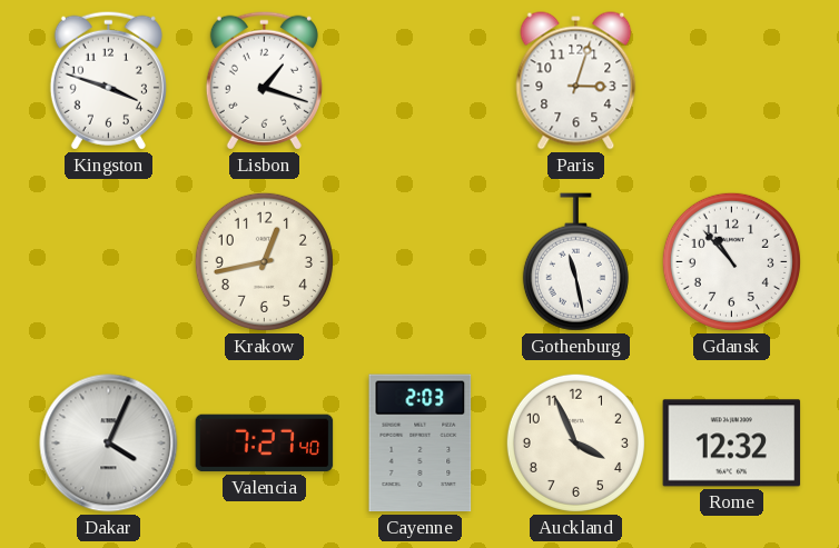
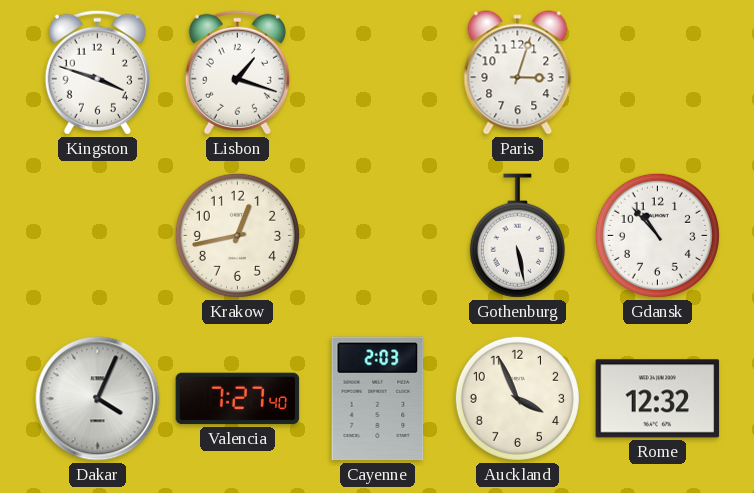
Gothenburg: 11:28 -> 5:28 (517, 236)
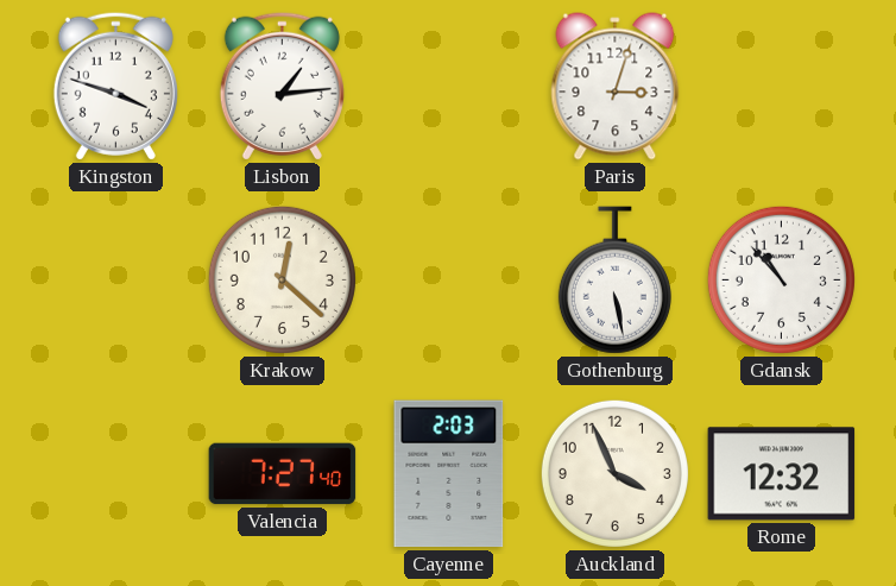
Lisbon: 1:18 -> 1:14 (282, 86)
Krakow: 12:43 -> 12:22 (282, 279)
Dakar: 4:04 -> none (98, 399)
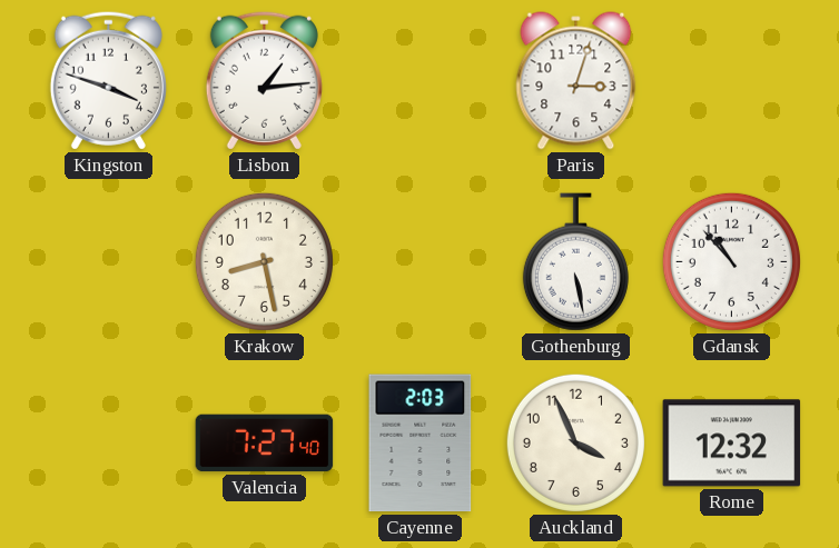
Krakow: 12:22 -> 8:28 (264, 261)
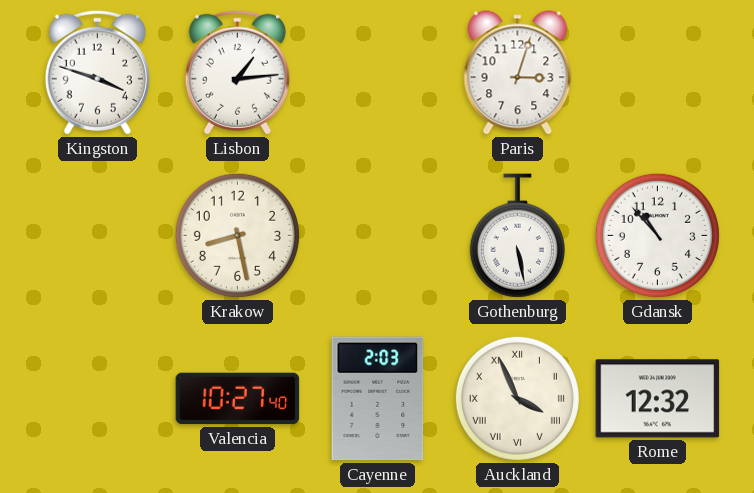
Valencia: 7:27 -> 10:27 (238, 399)
Auckland numerals: Arabic -> Roman (517, 398)
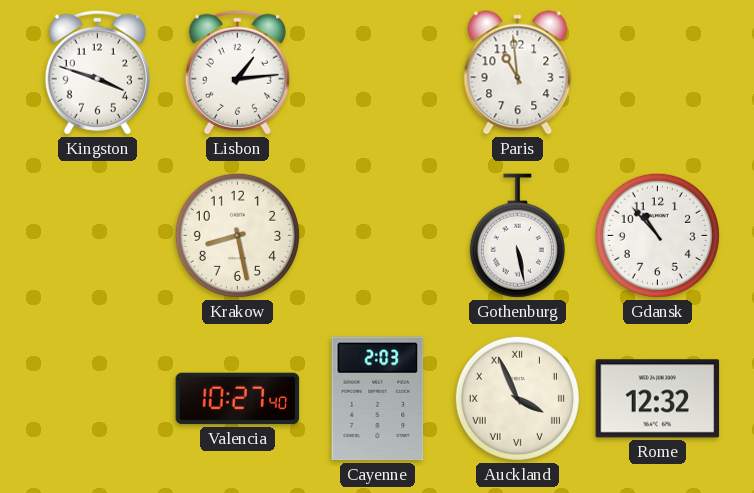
Paris: 3:03 -> 10:59 (518, 73)
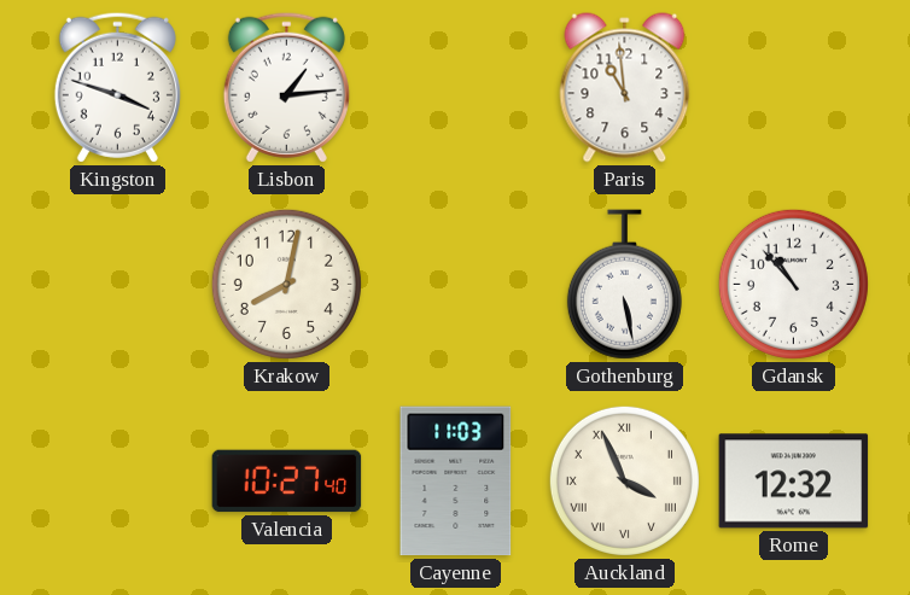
Krakow: 8:28 -> 8:02 (286, 284)
Cayenne: 2:03 -> 11:03 (456, 482)
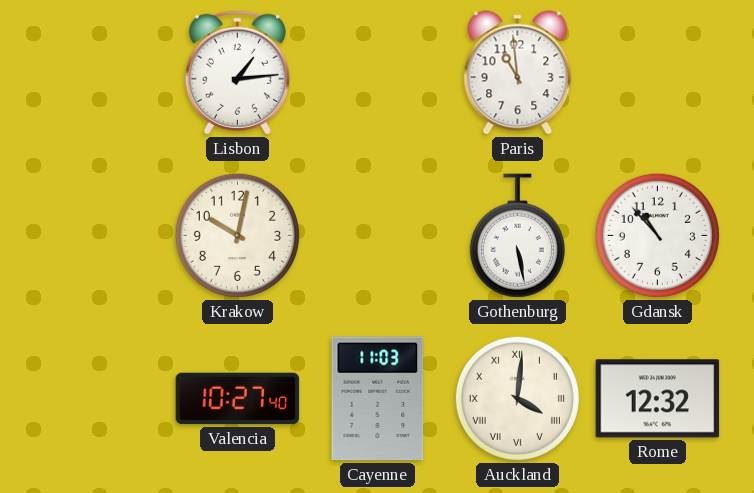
Kingston: 3:48 -> none (117, 87)
Krakow: 8:02 -> 10:02 (237, 235)
Auckland: 3:56 -> 4:01 (517, 398)
